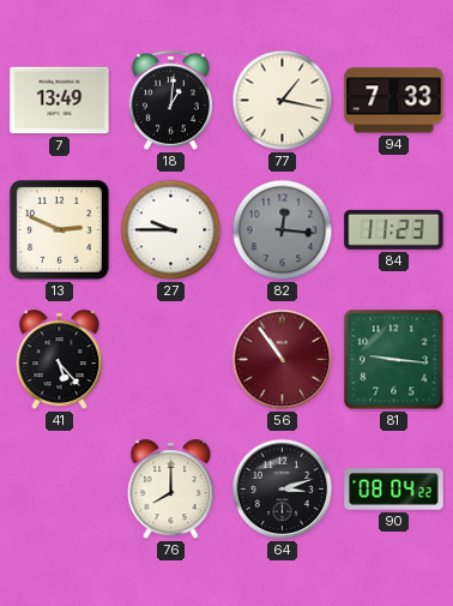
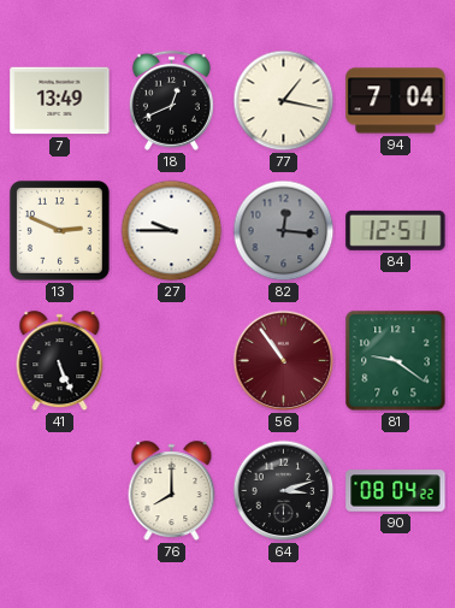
18: 1:01 -> 12:41 (171, 100)
94: 7:33 -> 7:04 (396, 101)
84: 11:23 -> 12:51 (396, 230)
41: 5:23 -> 5:26 (60, 361)
81: 9:16 -> 9:21 (396, 361)
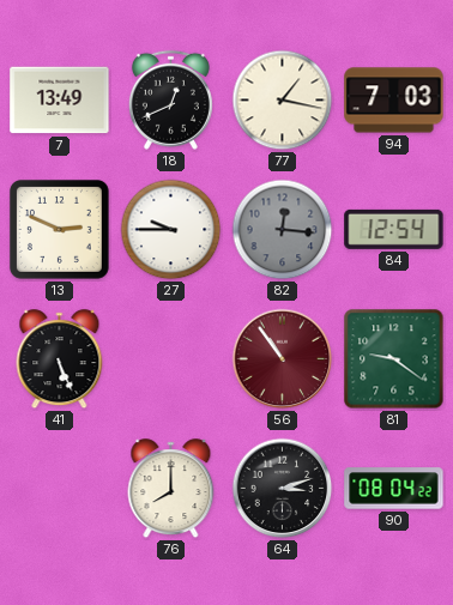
94: 7:04 -> 7:03 (394, 101)
84: 12:51 -> 12:54 (394, 229)
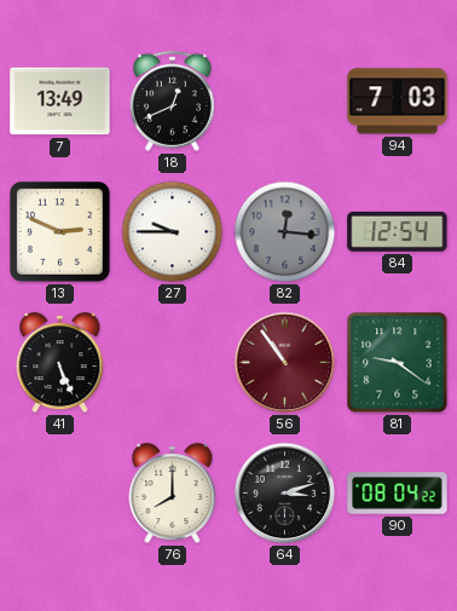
77: 1:17 -> none (283, 101)
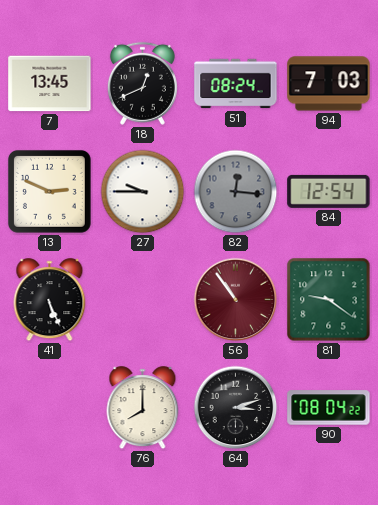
7: 13:49 -> 13:45 (50, 84)
51: none -> 08:24 (236, 84)
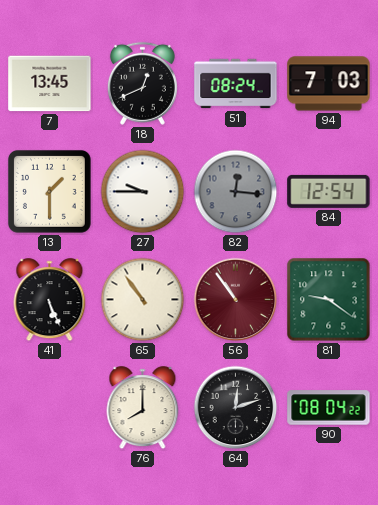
13: 2:49 -> 1:30 (49, 191)
65: none -> 10:54 (143, 300)
64: 3:12 -> 12:12 (236, 408)
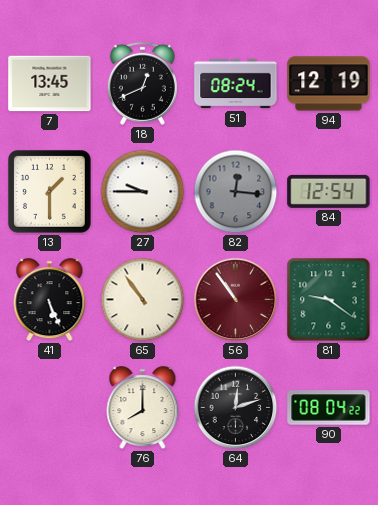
94: 7:03 -> 12:19 (329, 84)
